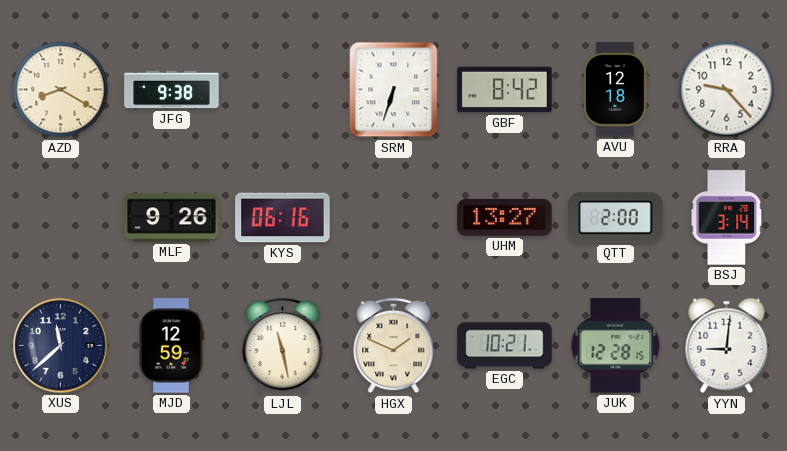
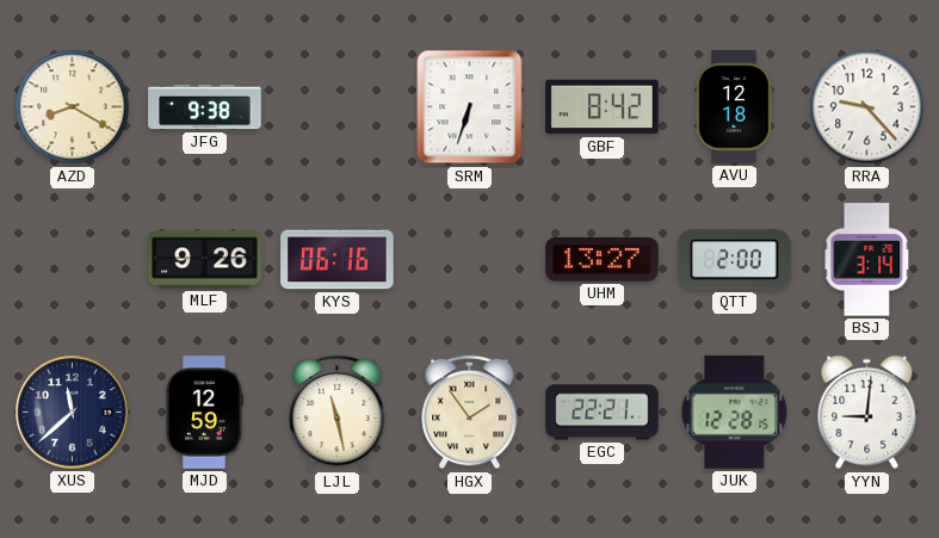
HGX: 1:49 -> 1:54 (470, 413)
EGC: 10:21 -> 22:21 (603, 413)
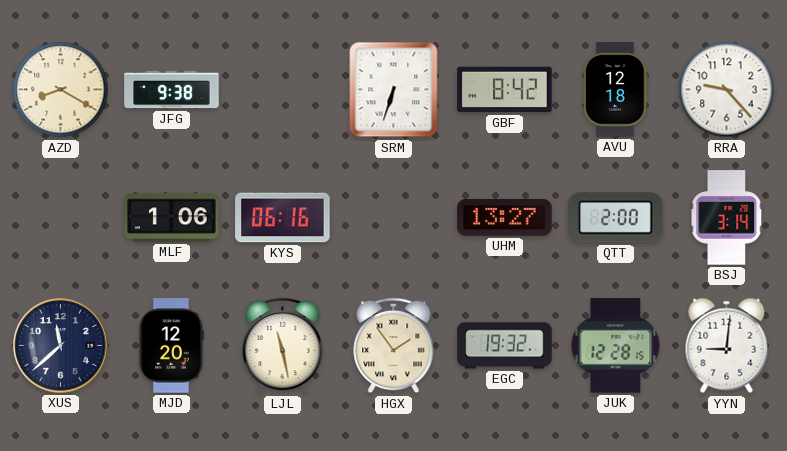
MLF: 9:26 -> 1:06 (172, 218)
MJD: 12:59 -> 12:20 (171, 346)
EGC: 22:21 -> 19:32 (505, 346)
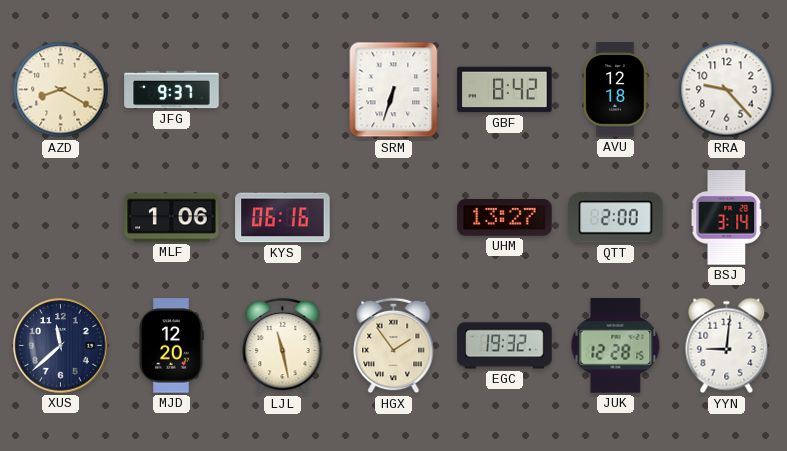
JFG: 9:38 -> 9:37 (172, 90)
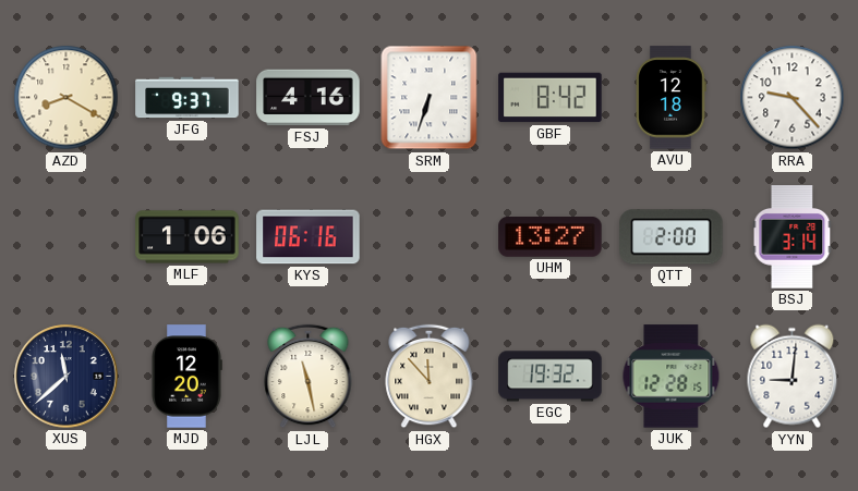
FSJ: none -> 4:16 (309, 98)
HGX: 1:54 -> 11:53 (430, 377)
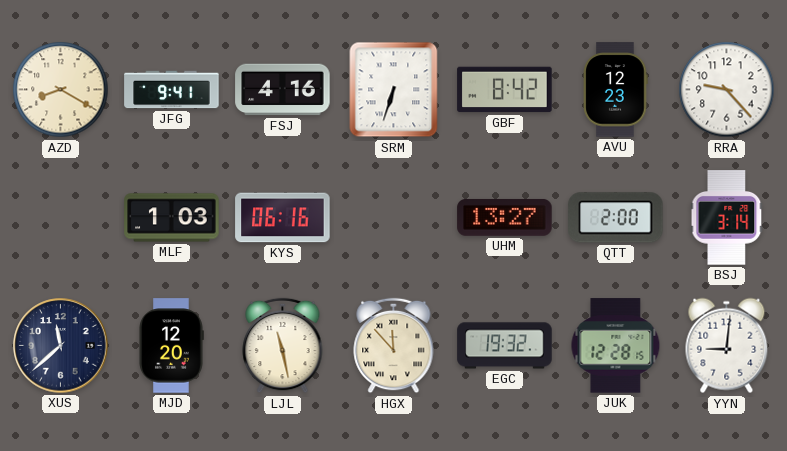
JFG: 9:37 -> 9:41 (172, 90)
AVU: 12:18 -> 12:23 (616, 90)
MLF: 1:06 -> 1:03 (172, 218)
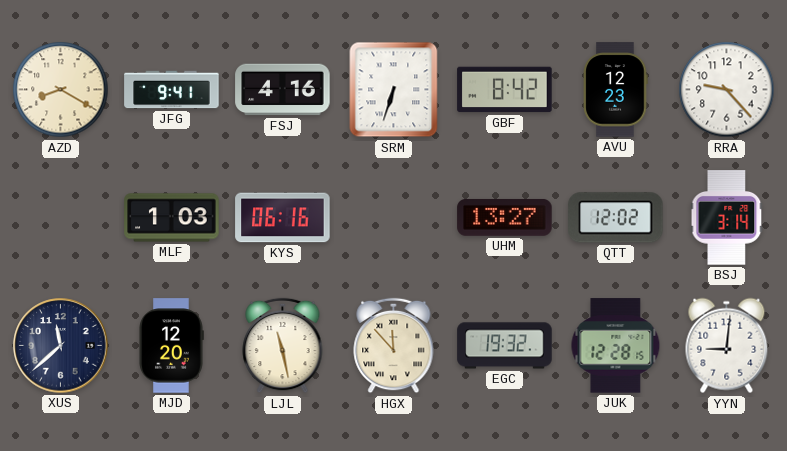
QTT: 2:00 -> 12:02 (616, 218)
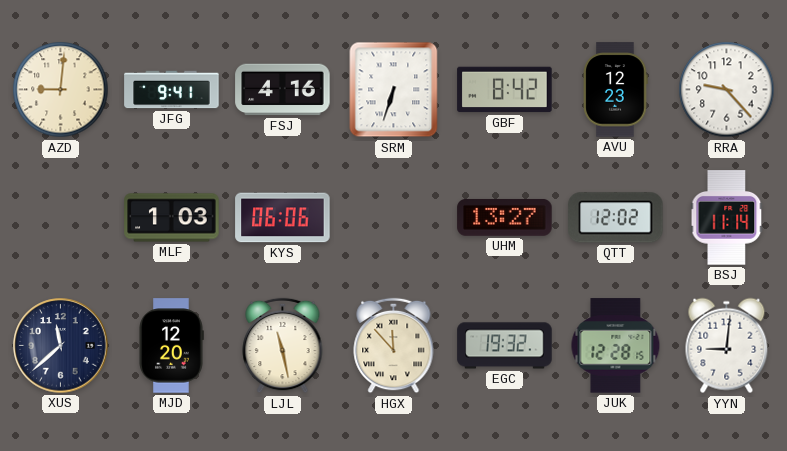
AZD: 8:20 -> 9:01 (61, 90)
KYS: 06:16 -> 06:06 (283, 218)
BSJ: 3:14 -> 11:14 (727, 218)
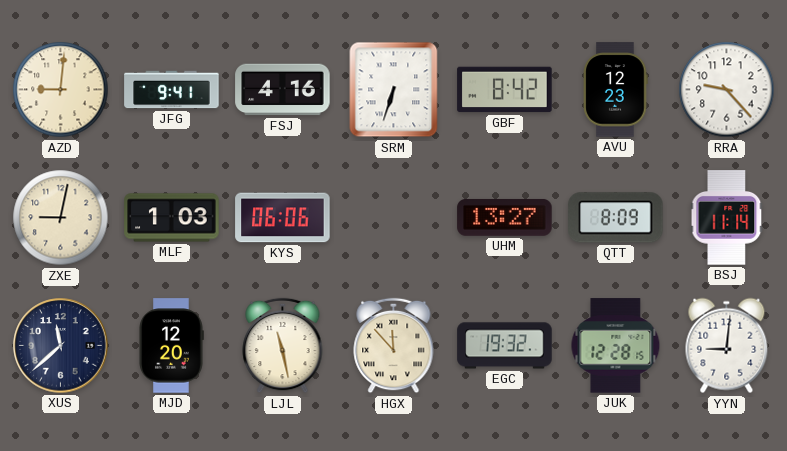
ZXE: none -> 9:02 (61, 218)
QTT: 12:02 -> 8:09 (616, 218)
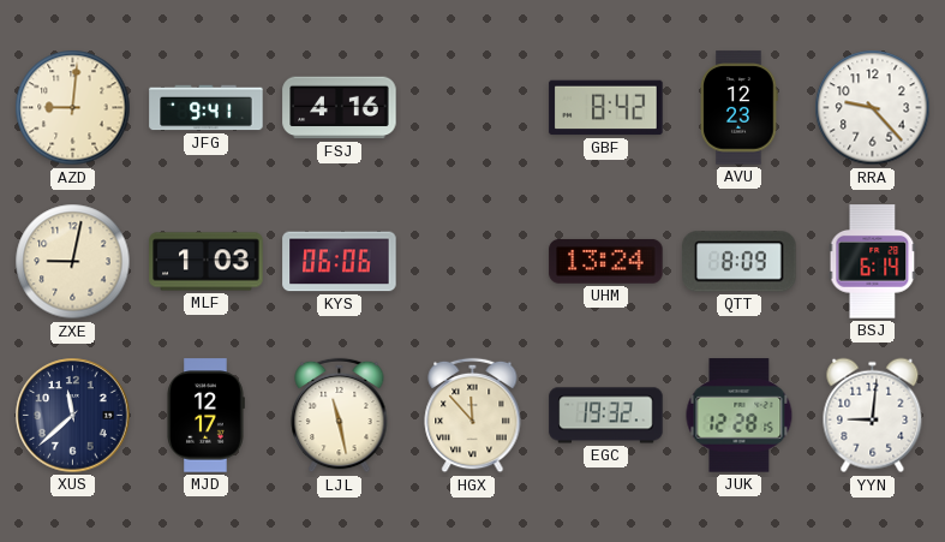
SRM: 6:33 -> none (394, 90)
UHM: 13:27 -> 13:24 (606, 261)
BSJ: 11:14 -> 6:14 (873, 262)
MJD: 12:20 -> 12:17 (205, 416)
